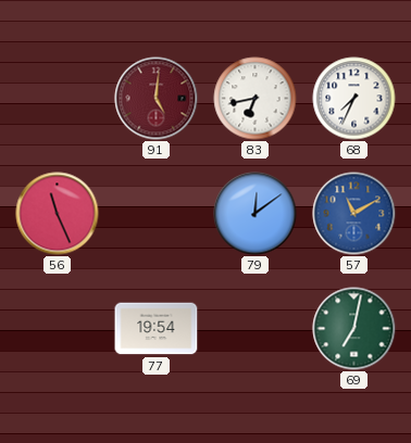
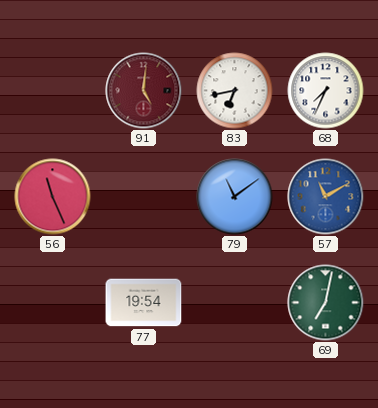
79: 12:09 -> 11:09 (235, 197)
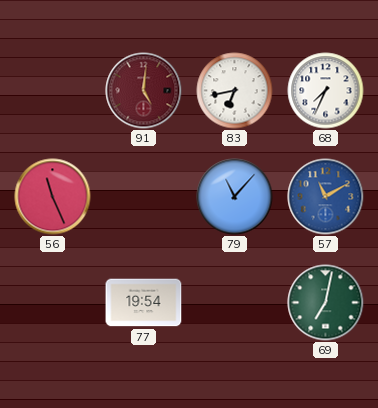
79: 11:09 -> 11:07 (235, 197)
